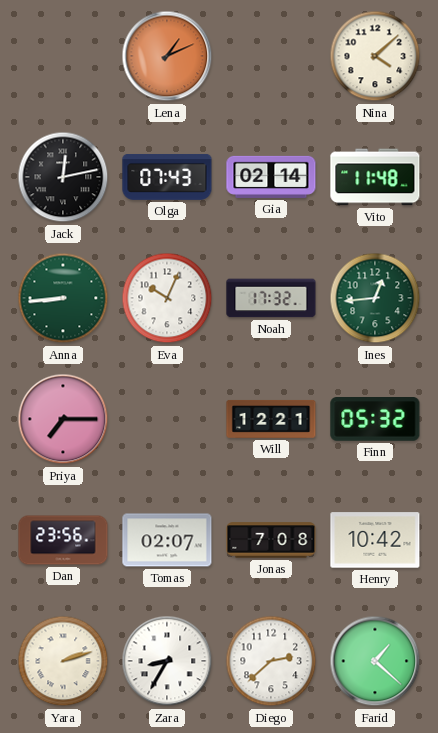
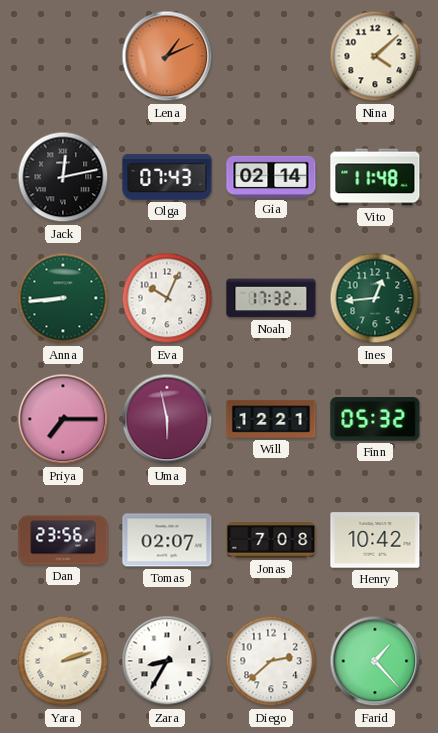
Uma: none -> 5:58 (167, 419)
Farid: 1:22 -> 1:23 (375, 661)
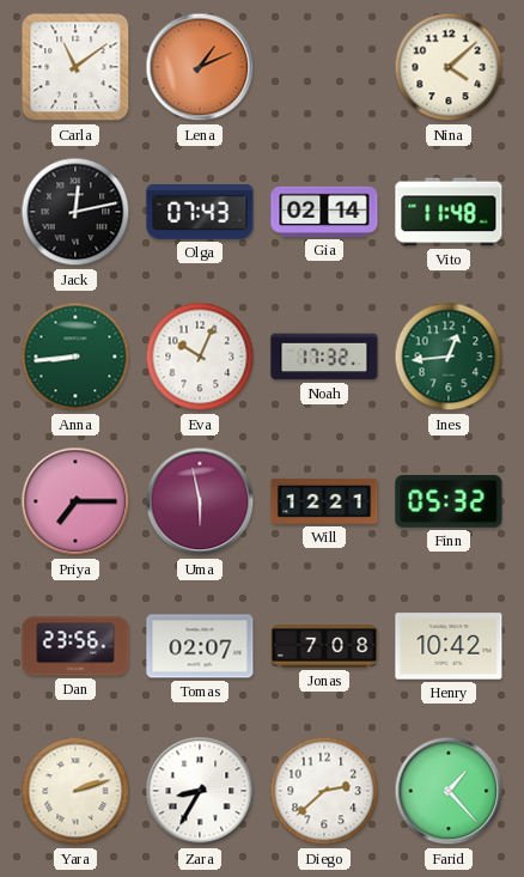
Carla: none -> 11:09 (75, 67)
